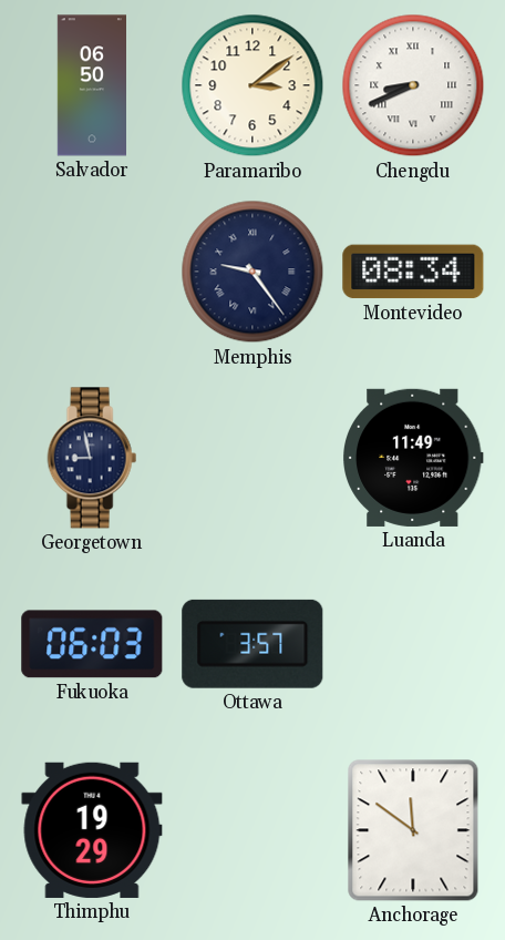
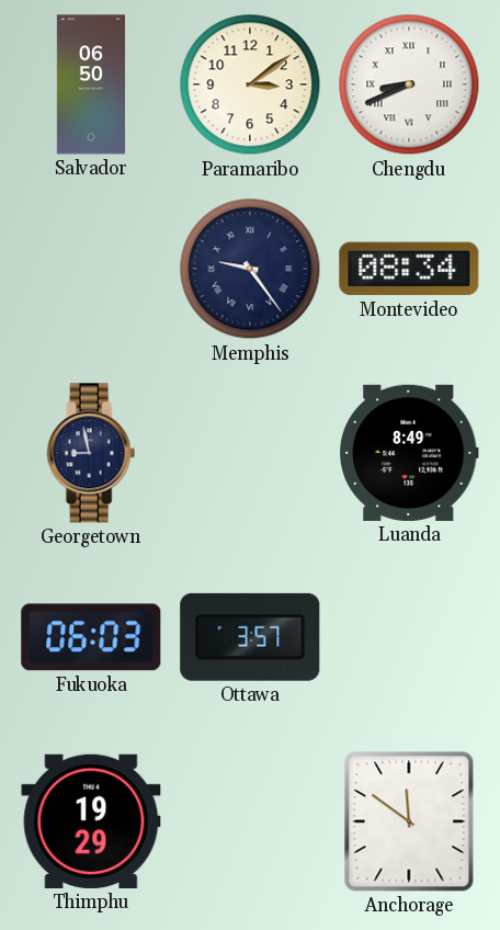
Luanda: 11:49 -> 8:49 (410, 453)
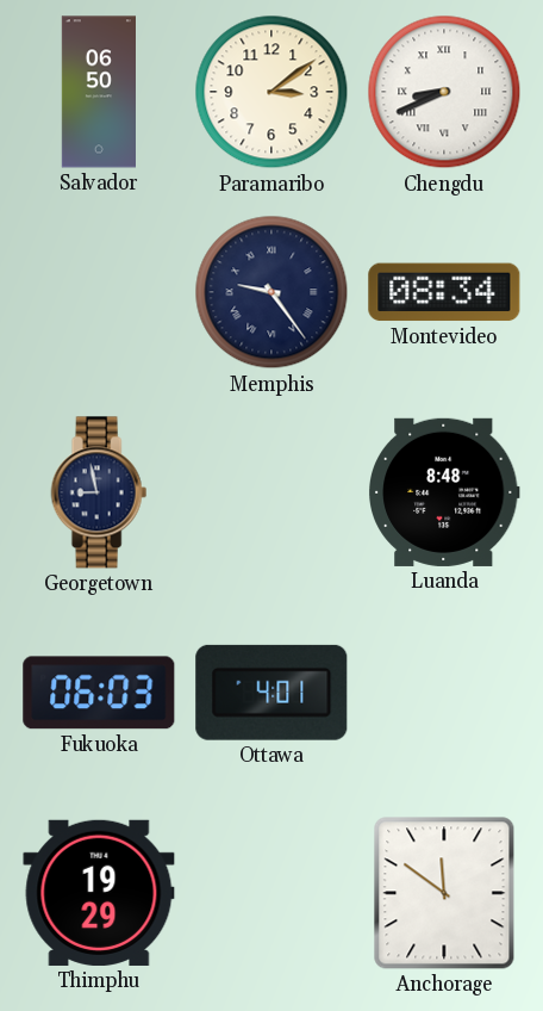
Luanda: 8:49 -> 8:48 (445, 492)
Ottawa: 3:57 -> 4:01 (271, 693)
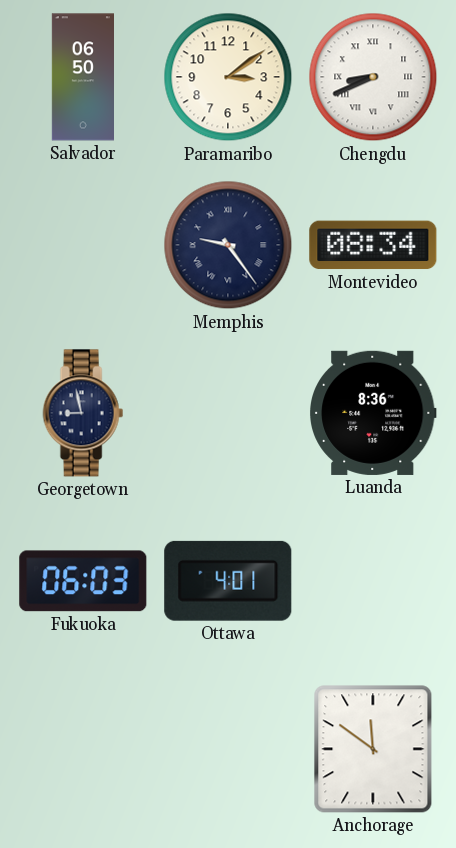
Luanda: 8:48 -> 8:36 (374, 413)
Thimphu: 19:29 -> none (99, 893)
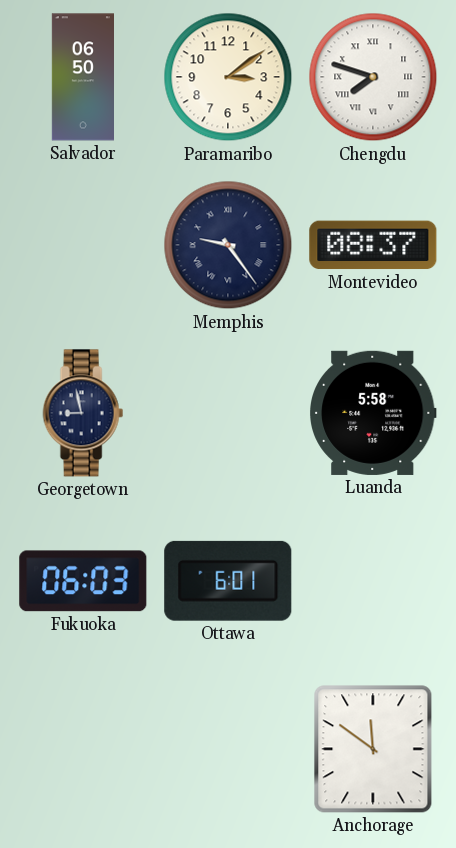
Chengdu: 8:41 -> 7:48 (373, 77)
Montevideo: 08:34 -> 08:37 (373, 245)
Luanda: 8:36 -> 5:58 (374, 413)
Ottawa: 4:01 -> 6:01 (228, 581)
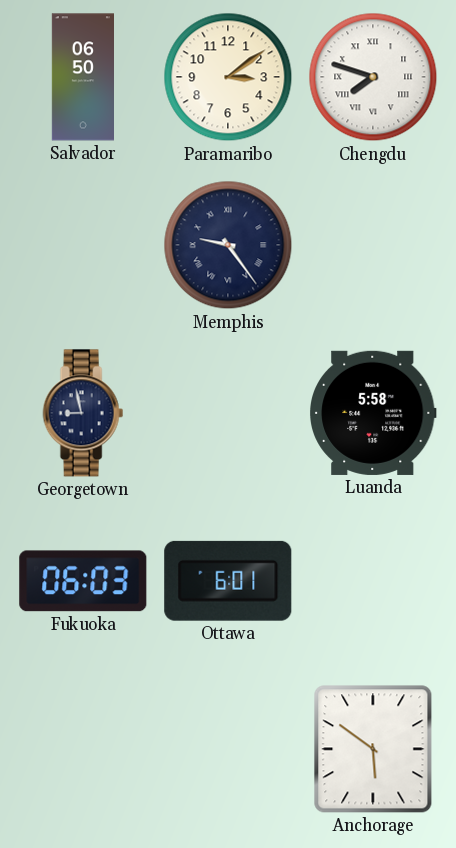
Montevideo: 08:37 -> none (373, 245)
Anchorage: 11:51 -> 5:51 (373, 749)
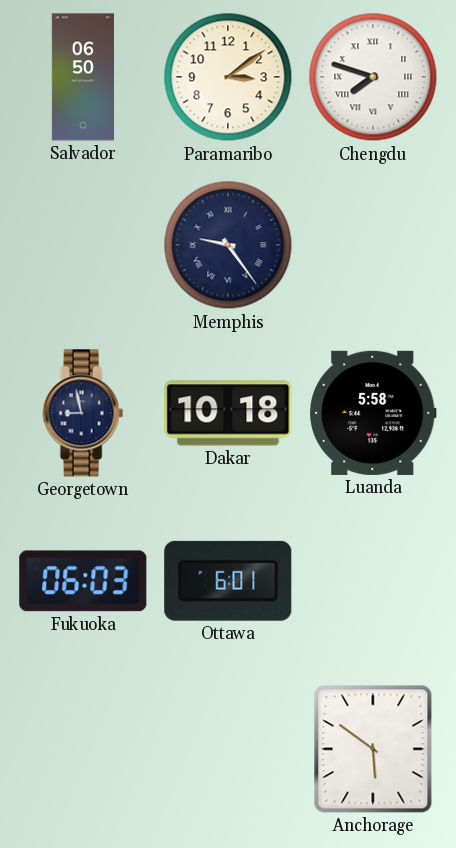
Dakar: none -> 10:18 (228, 413)
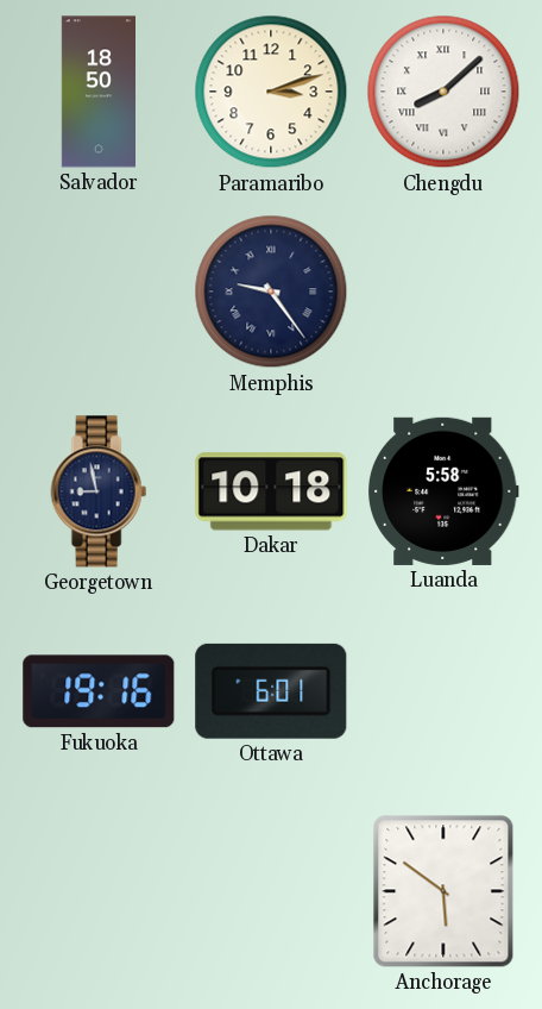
Salvador: 06:50 -> 18:50 (97, 92)
Paramaribo: 3:09 -> 3:12 (271, 92)
Chengdu: 7:48 -> 8:08 (443, 92)
Fukuoka: 06:03 -> 19:16 (99, 691)
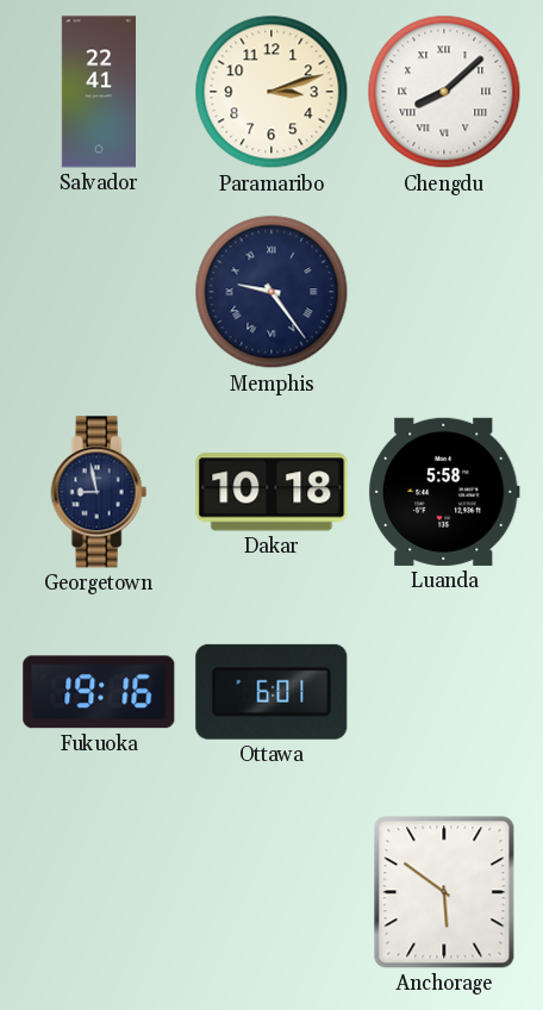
Salvador: 18:50 -> 22:41 (98, 92)
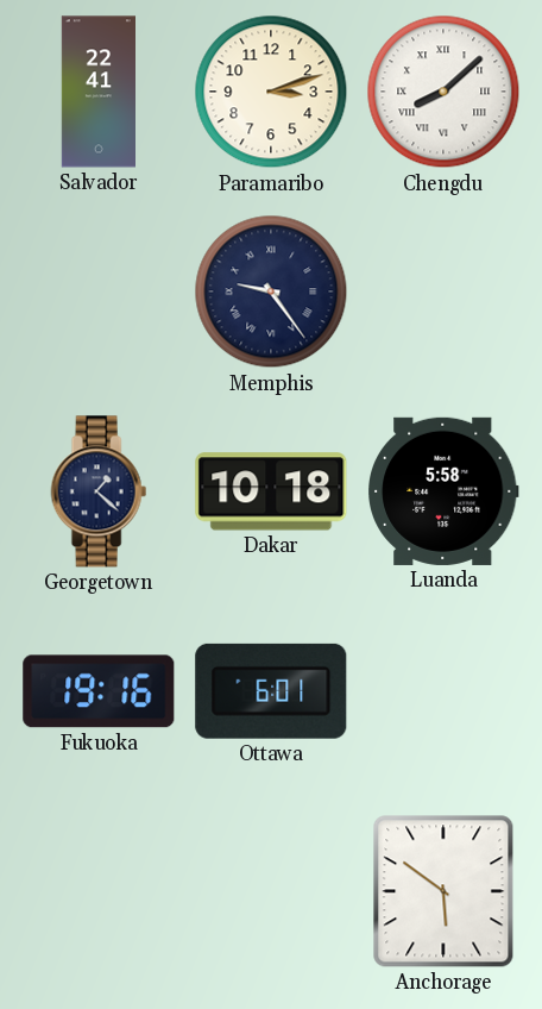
Georgetown: 8:58 -> 1:22 (99, 491)
